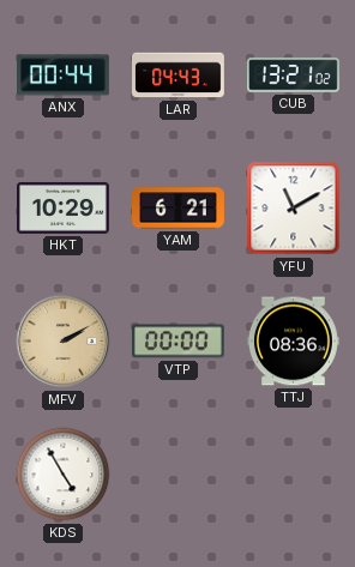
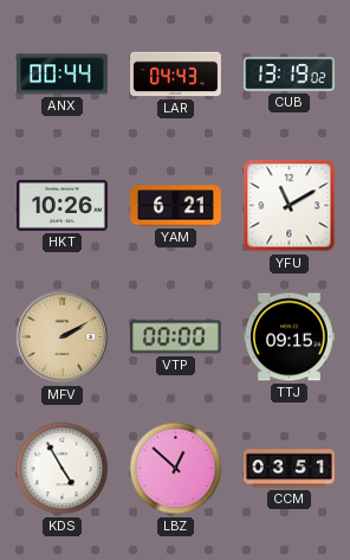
CUB: 13:21 -> 13:19 (290, 75)
HKT: 10:29 -> 10:26 (63, 206)
TTJ: 08:36 -> 09:15 (290, 337)
LBZ: none -> 12:52 (176, 469)
CCM: none -> 03:51 (290, 469)
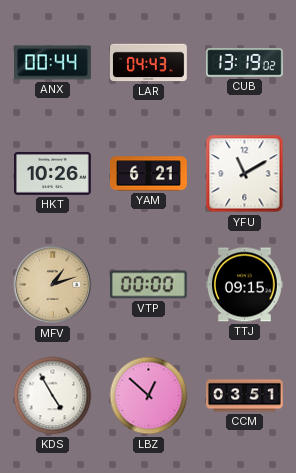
MFV: 2:10 -> 1:12 (53, 285)
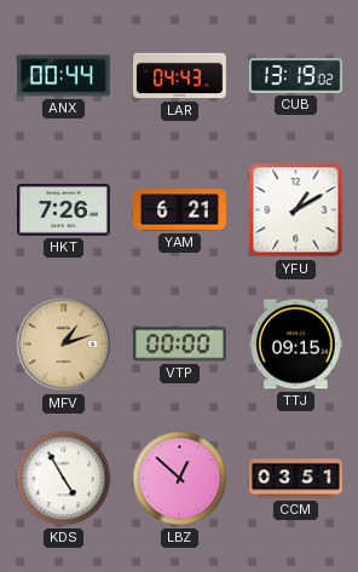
HKT: 10:26 -> 7:26 (64, 210)
YFU: 11:10 -> 1:10 (296, 210)
